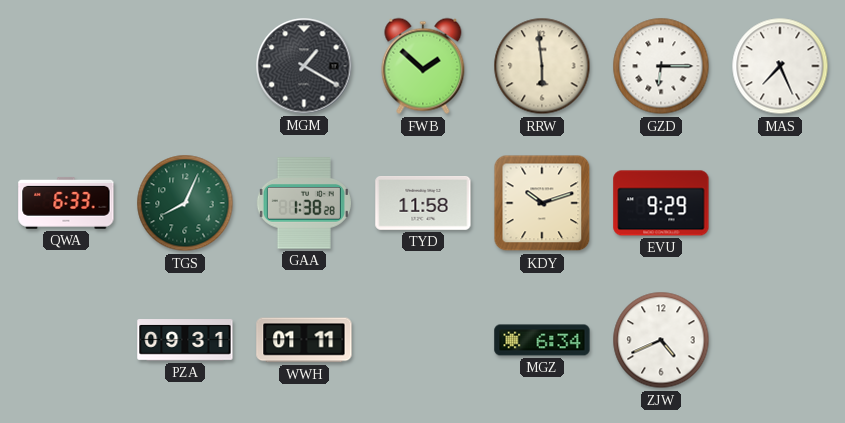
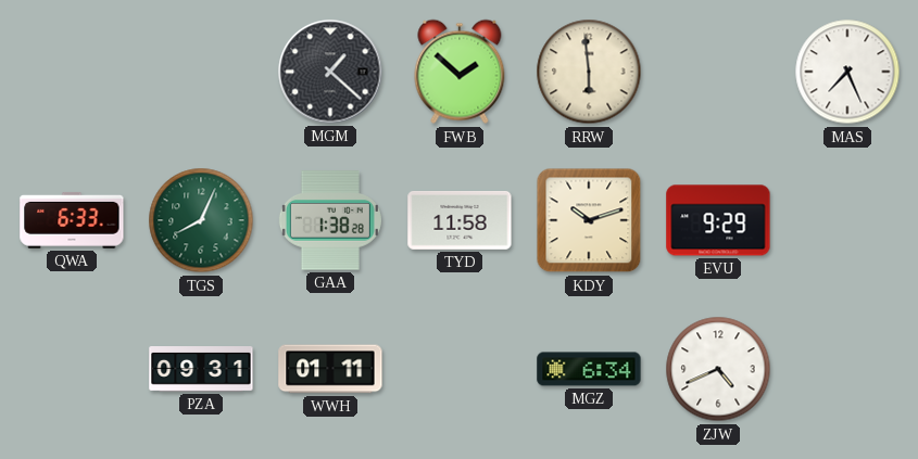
MGM: 1:20 -> 1:22 (330, 72)
GZD: 6:15 -> none (661, 66)
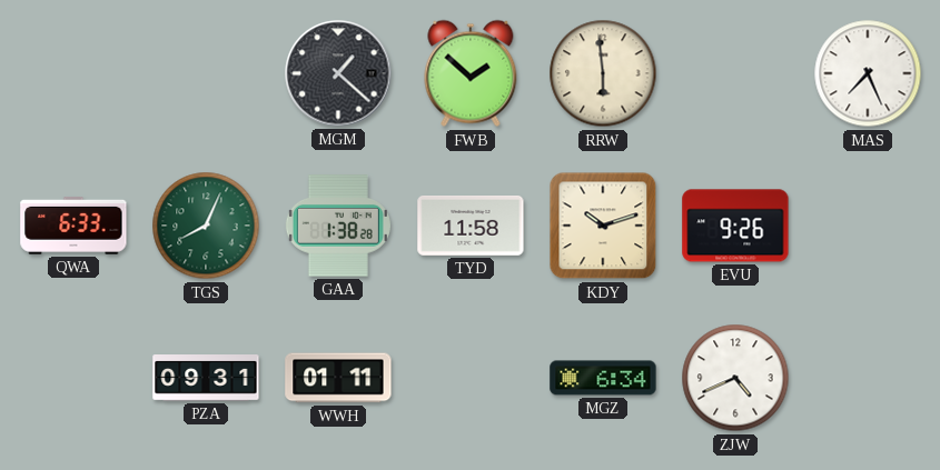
EVU: 9:29 -> 9:26 (735, 226)
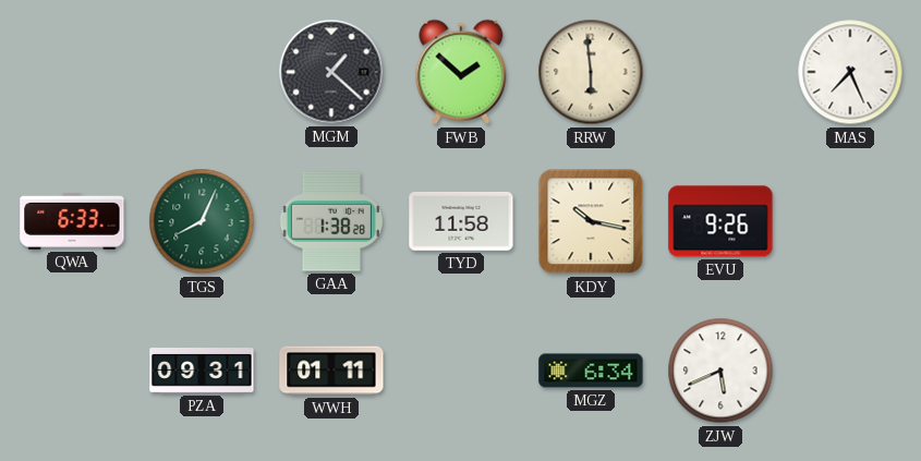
KDY: 10:12 -> 10:17 (591, 221)
ZJW: 4:41 -> 5:41 (720, 371)
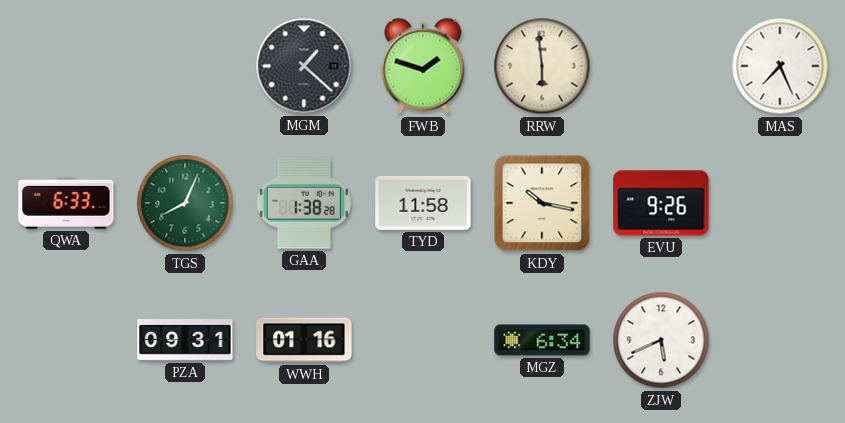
FWB: 1:52 -> 1:48 (423, 66)
WWH: 01:11 -> 01:16 (304, 340)
